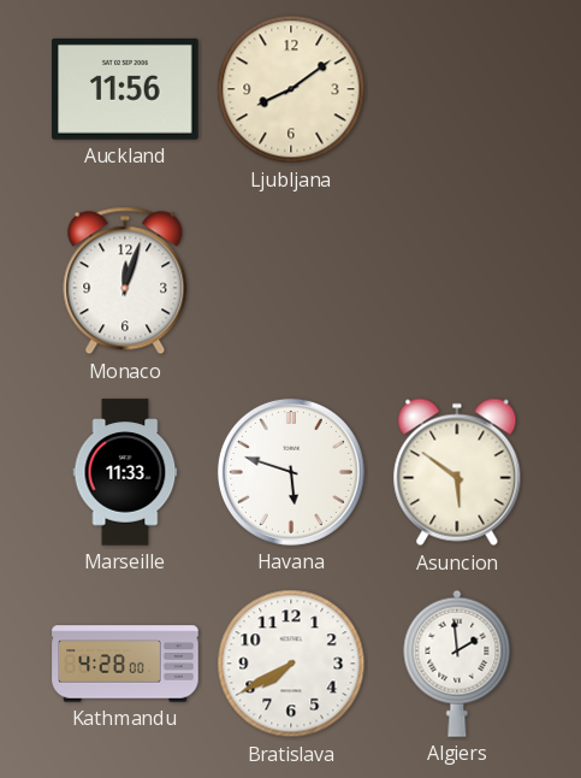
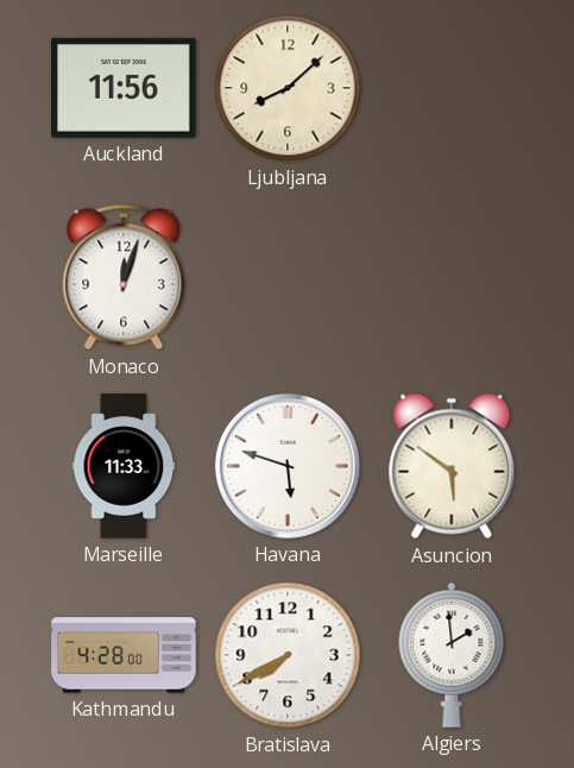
Ljubljana: 8:09 -> 8:08 (288, 88)
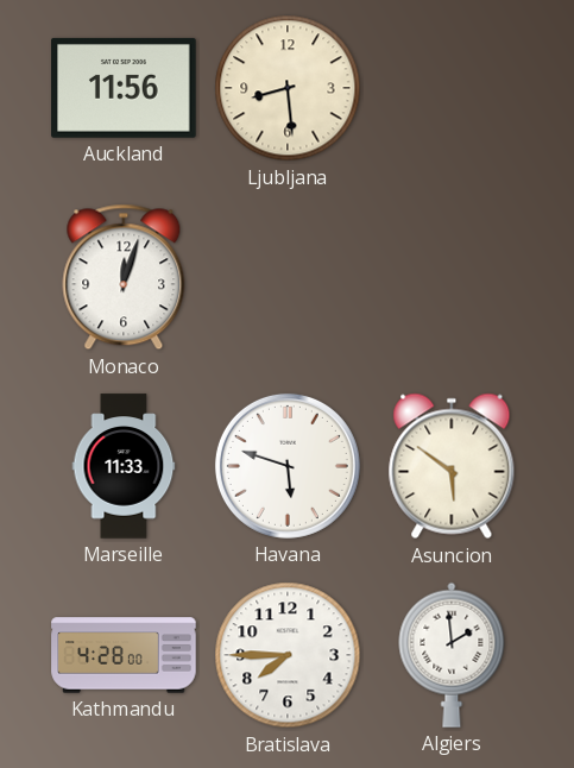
Ljubljana: 8:08 -> 8:29 (288, 88)
Bratislava: 7:40 -> 7:45 (288, 655)
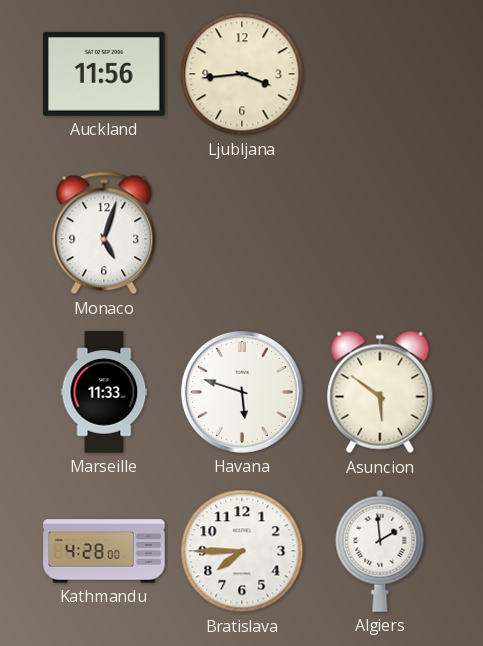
Ljubljana: 8:29 -> 3:44 (242, 74)
Monaco: 12:03 -> 5:03 (104, 233)
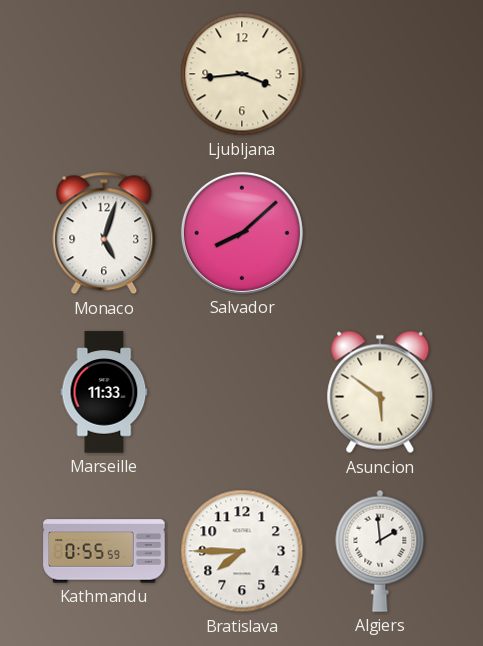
Auckland: 11:56 -> none (104, 74)
Salvador: none -> 8:08 (242, 233)
Havana: 5:48 -> none (242, 392)
Kathmandu: 4:28 -> 0:55 (104, 551)
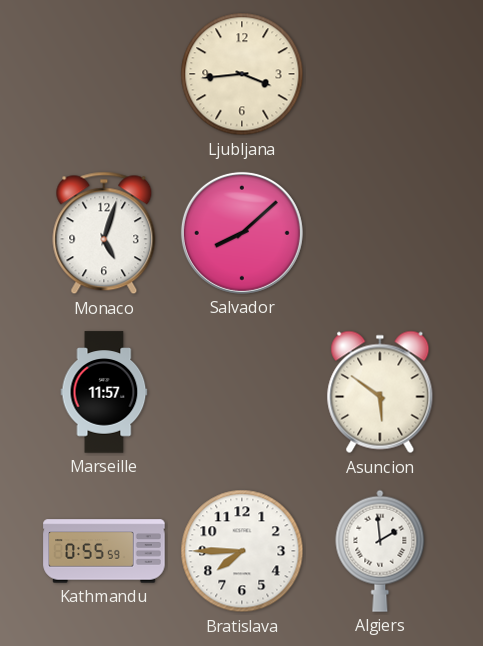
Marseille: 11:33 -> 11:57 (104, 392)
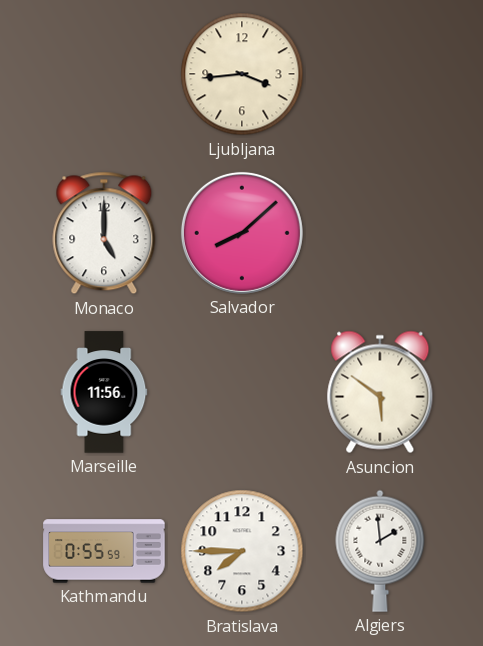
Monaco: 5:03 -> 5:00 (104, 233)
Marseille: 11:57 -> 11:56 (104, 392)
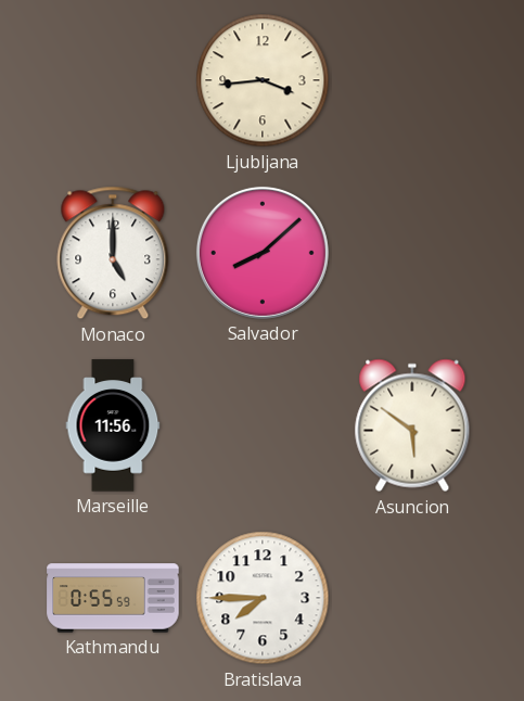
Algiers: 1:59 -> none (380, 551)
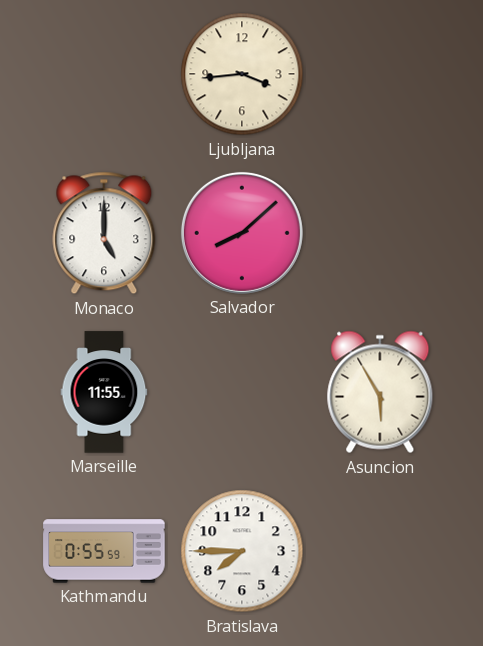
Marseille: 11:56 -> 11:55 (104, 392)
Asuncion: 5:51 -> 5:55 (380, 392)
